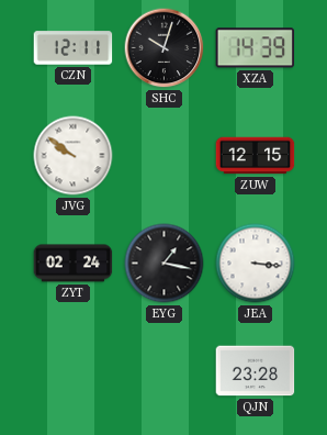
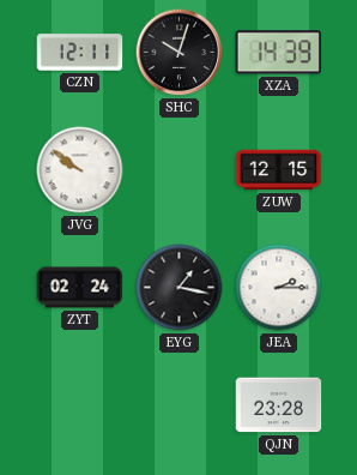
JEA: 3:16 -> 2:15 (279, 288)
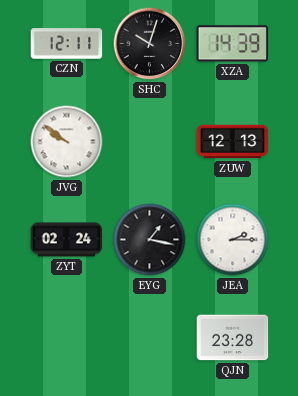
ZUW: 12:15 -> 12:13 (233, 142)
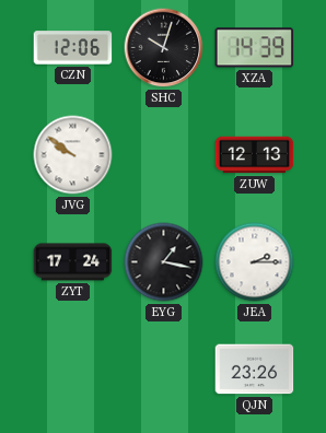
CZN: 12:11 -> 12:06 (73, 48)
ZYT: 02:24 -> 17:24 (73, 262)
QJN: 23:28 -> 23:26 (255, 370)
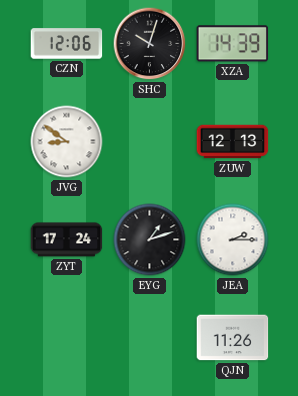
JVG: 9:51 -> 8:51 (67, 142)
EYG: 1:17 -> 1:12 (150, 240)
QJN: 23:26 -> 11:26 (233, 338)
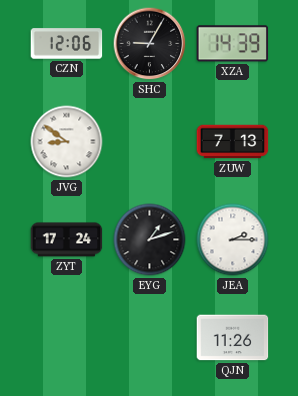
SHC: 10:03 -> 9:05 (150, 44)
ZUW: 12:13 -> 7:13 (233, 142)
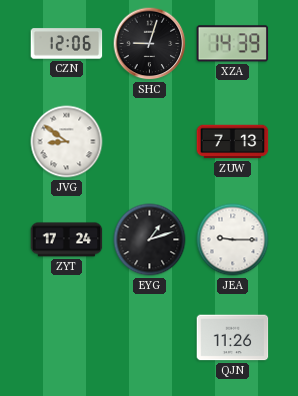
SHC: 9:05 -> 9:03 (150, 44)
JEA: 2:15 -> 9:15 (233, 240)
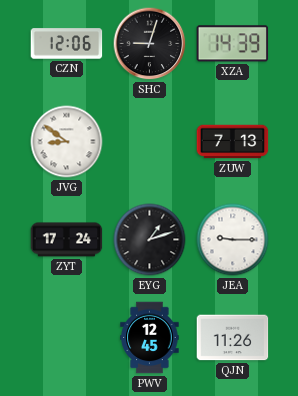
PWV: none -> 12:45 (150, 338)
